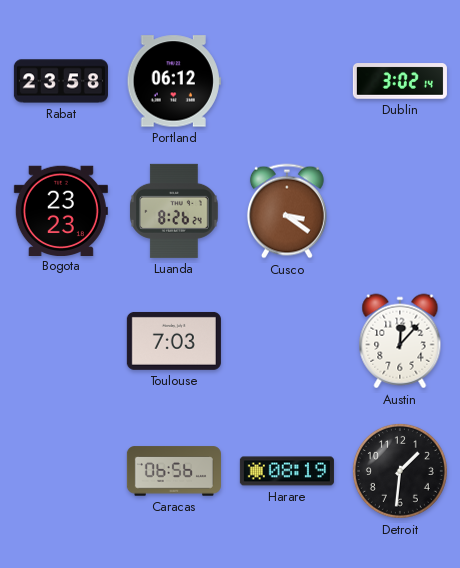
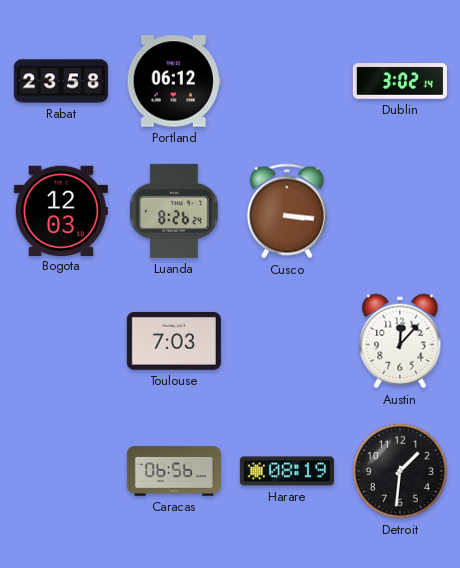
Bogota: 23:23 -> 12:03 (61, 210)
Cusco: 3:21 -> 3:16 (287, 211)
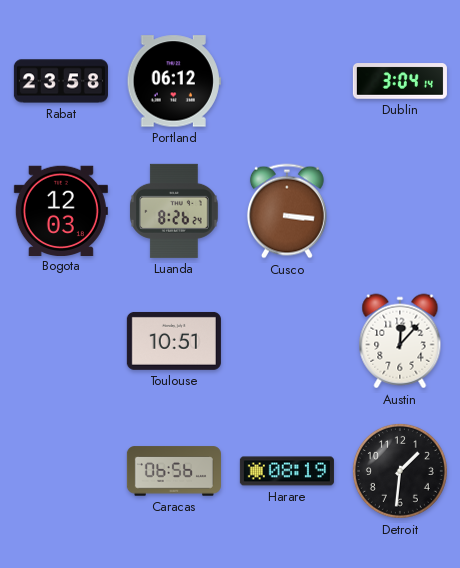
Dublin: 3:02 -> 3:04 (400, 81)
Toulouse: 7:03 -> 10:51 (174, 341)
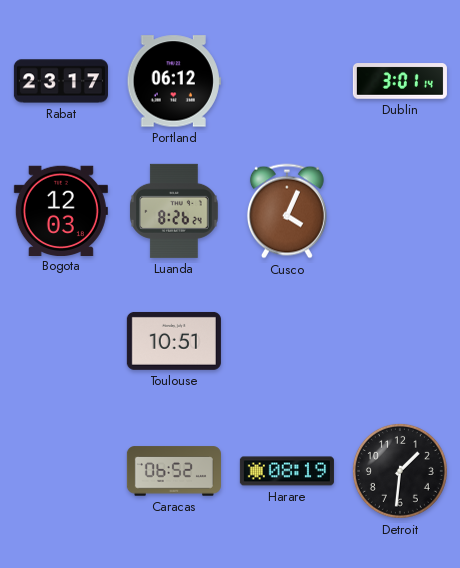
Rabat: 23:58 -> 23:17 (61, 81)
Dublin: 3:04 -> 3:01 (400, 81)
Cusco: 3:16 -> 4:04 (287, 211)
Austin: 12:07 -> none (400, 341)
Caracas: 06:56 -> 06:52 (174, 471)
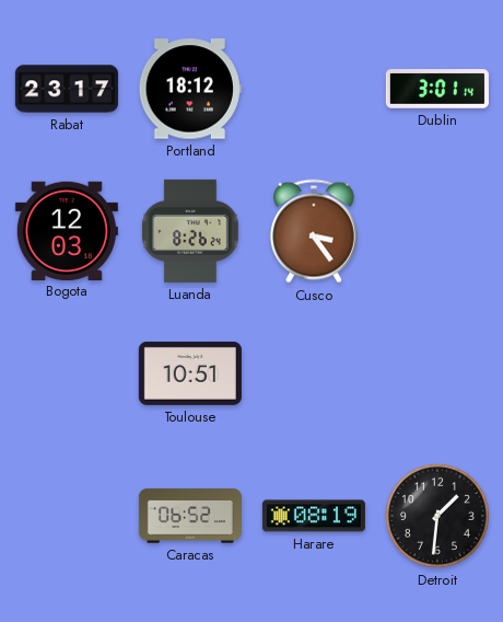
Portland: 06:12 -> 18:12 (190, 89)
Cusco: 4:04 -> 3:24 (314, 231)
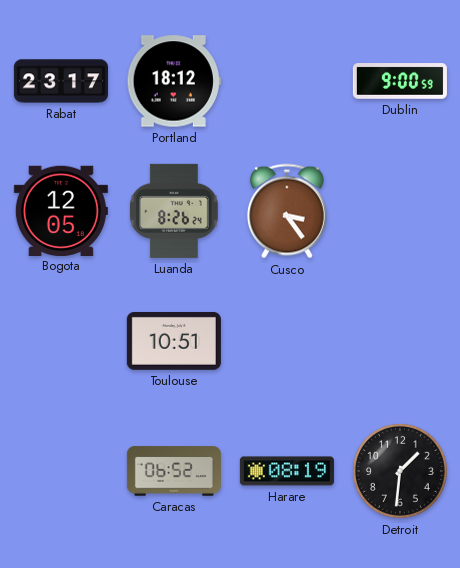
Dublin: 3:01 -> 9:00 (400, 81)
Bogota: 12:03 -> 12:05 (61, 210)
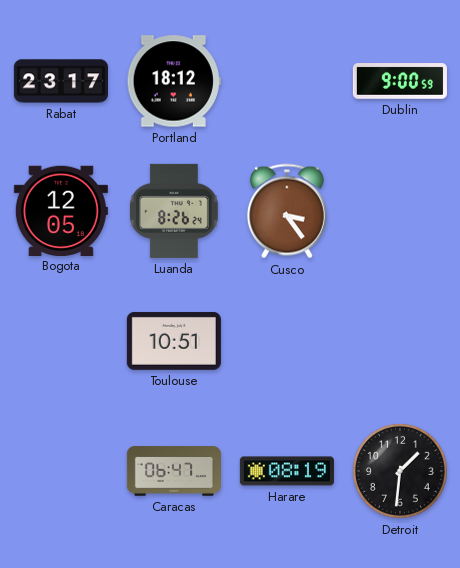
Caracas: 06:52 -> 06:47 (174, 471)
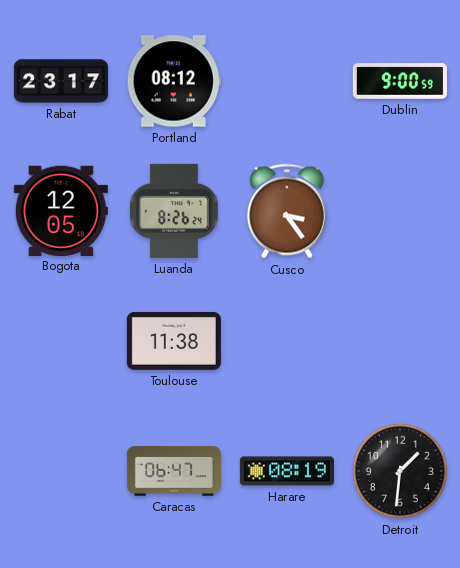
Portland: 18:12 -> 08:12 (174, 81)
Toulouse: 10:51 -> 11:38 (174, 341)
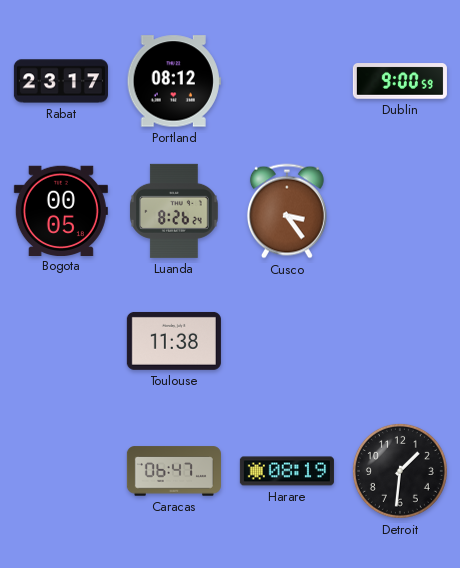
Bogota: 12:05 -> 00:05 (61, 210)
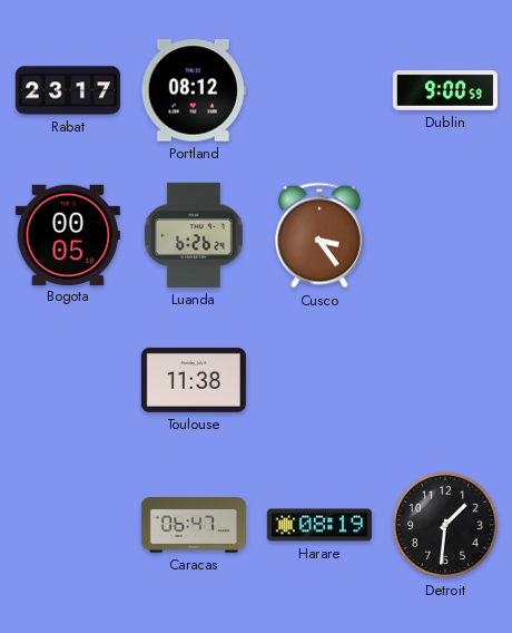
Luanda: 8:26 -> 6:26 (194, 235)
